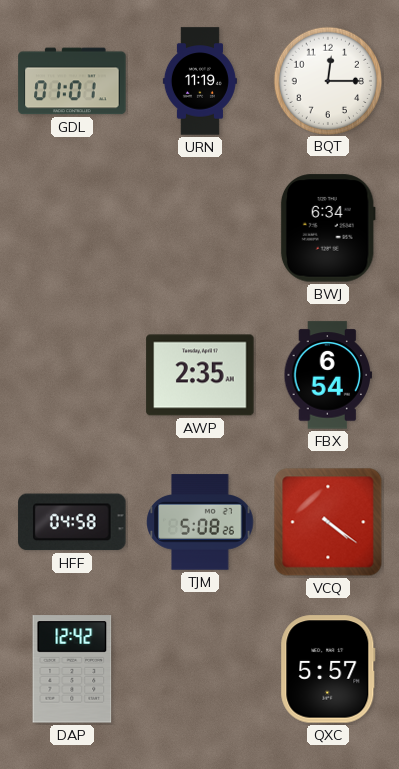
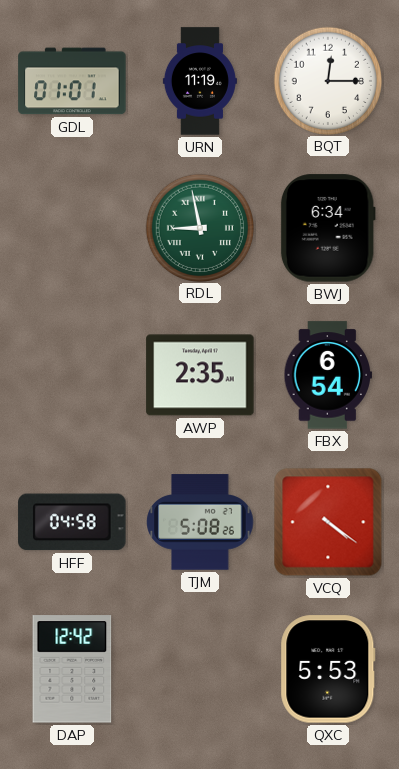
RDL: none -> 8:58 (199, 227)
QXC: 5:57 -> 5:53 (328, 669)
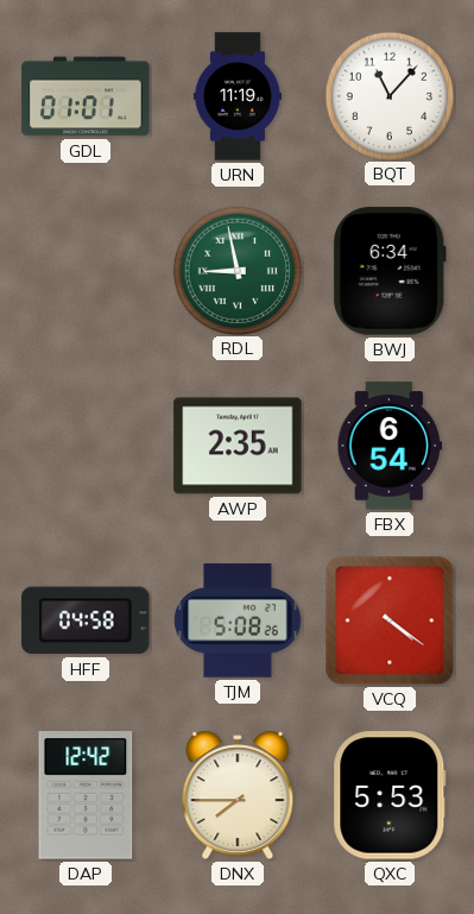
BQT: 12:15 -> 11:07 (388, 95)
DNX: none -> 7:45 (238, 795)
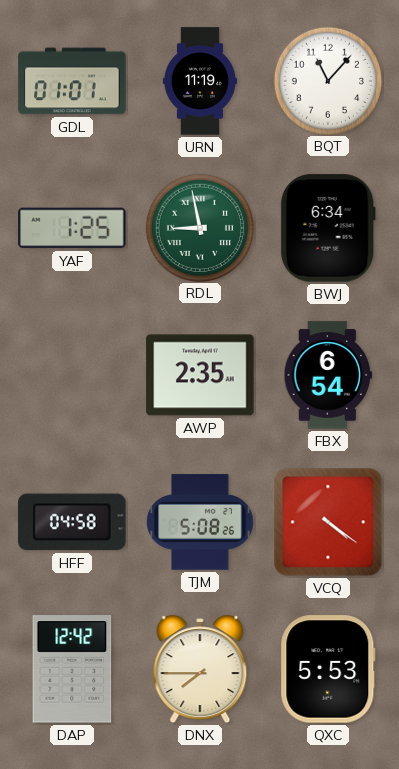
YAF: none -> 1:25 (72, 228)
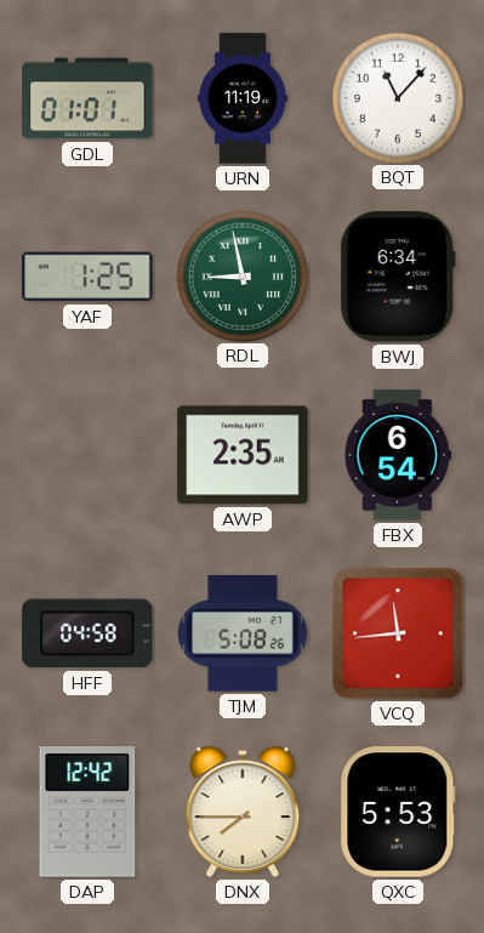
VCQ: 4:21 -> 11:44 (398, 633)
